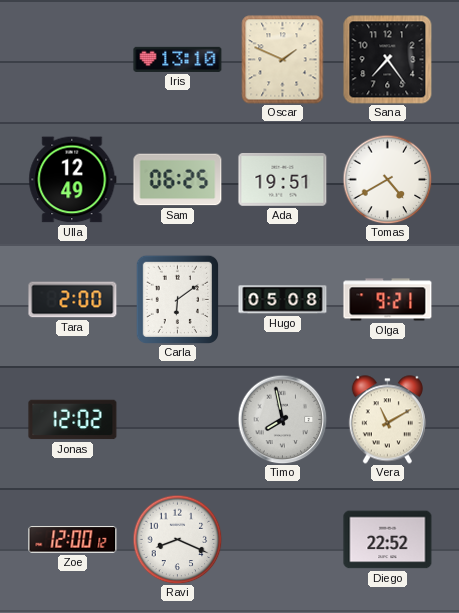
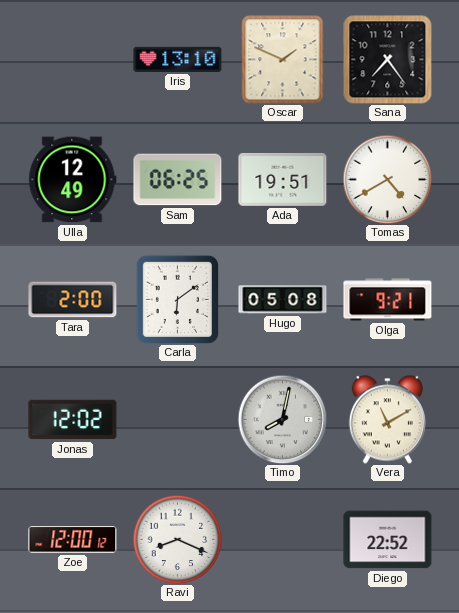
Timo: 7:58 -> 8:02 (282, 419)
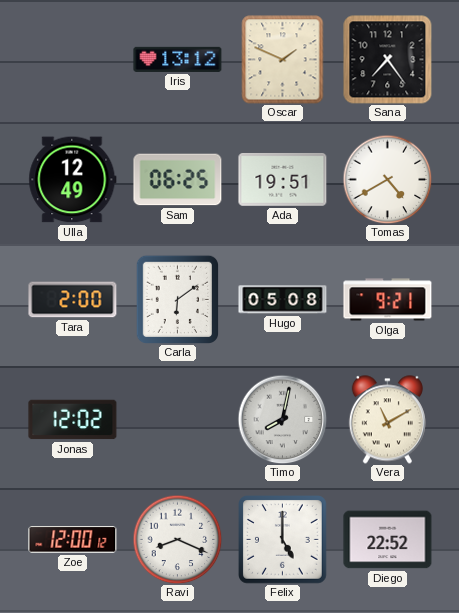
Iris: 13:10 -> 13:12 (178, 59)
Felix: none -> 5:00 (283, 540)
